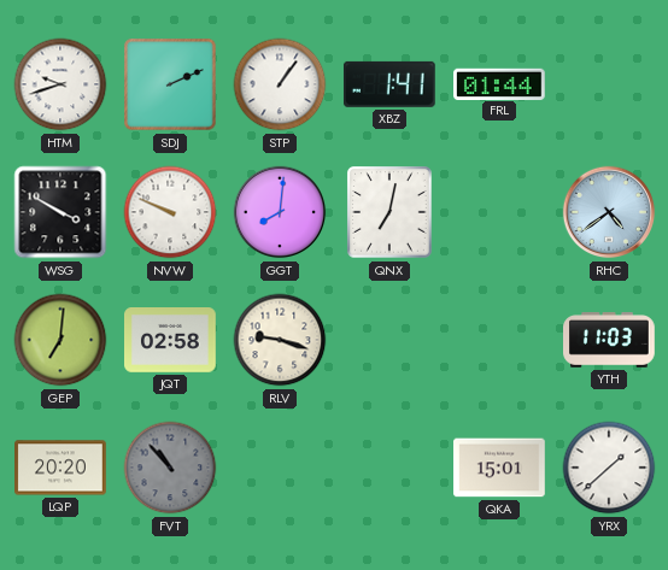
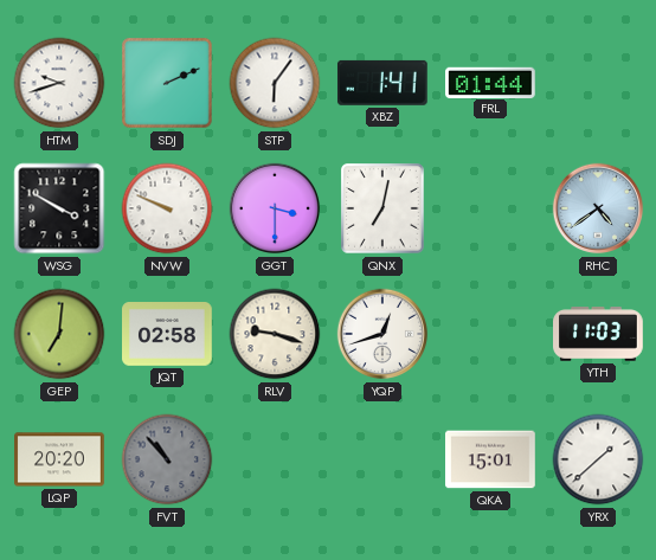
STP: 1:06 -> 6:06 (275, 83)
GGT: 8:01 -> 3:30 (275, 208)
YQP: none -> 12:42 (382, 334)
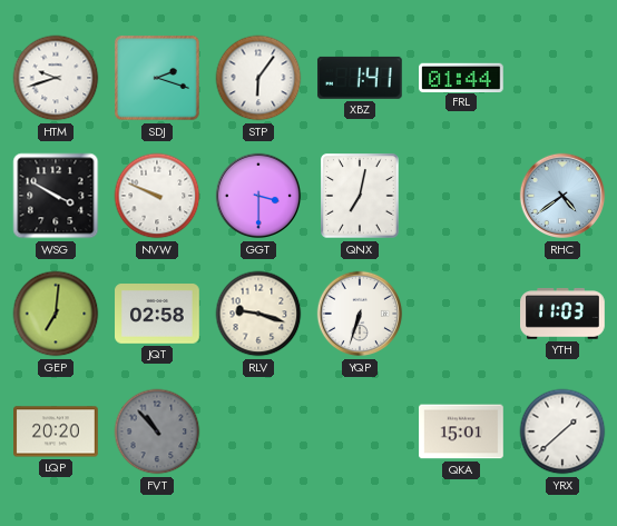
SDJ: 2:11 -> 2:18 (157, 78)
YQP: 12:42 -> 6:33 (360, 314)
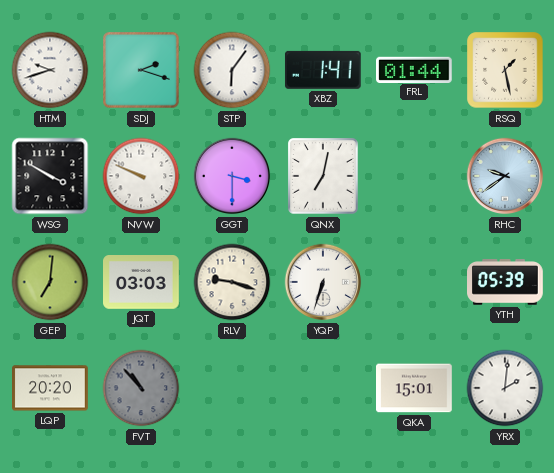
RSQ: none -> 1:28 (505, 70)
RHC: 4:39 -> 9:39 (505, 176)
JQT: 02:58 -> 03:03 (142, 283)
YTH: 11:03 -> 05:39 (506, 282)
YRX: 1:38 -> 2:01 (505, 388)
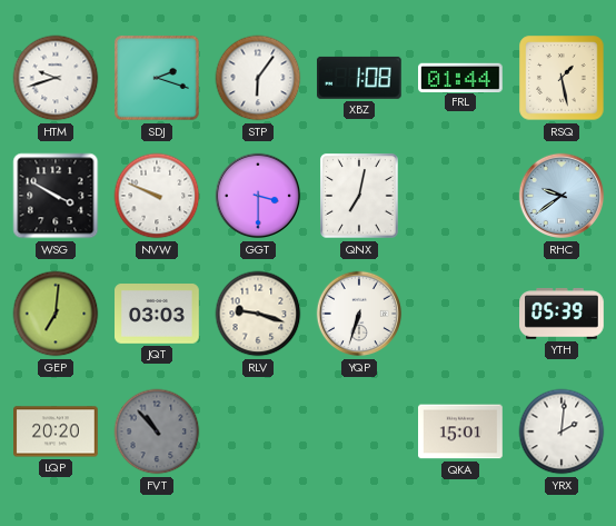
XBZ: 1:41 -> 1:08 (359, 78)
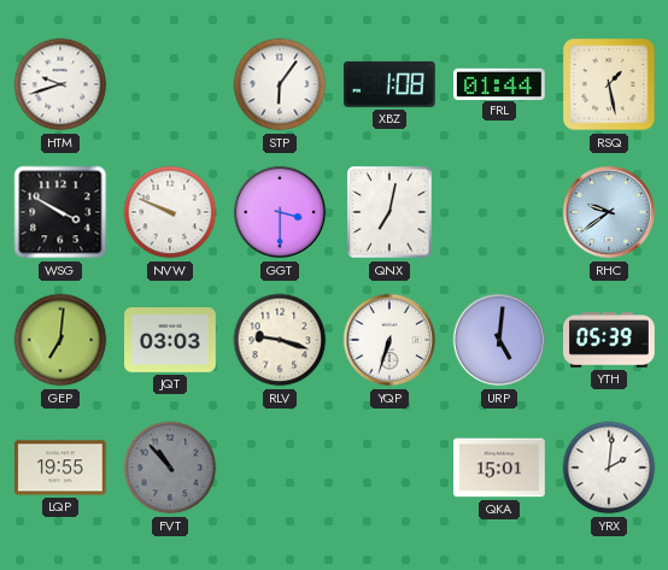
SDJ: 2:18 -> none (157, 78)
URP: none -> 5:01 (499, 340)
LQP: 20:20 -> 19:55 (61, 468)
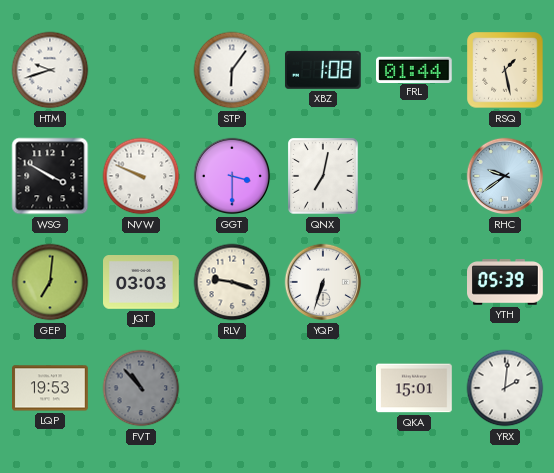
URP: 5:01 -> none (499, 340)
LQP: 19:55 -> 19:53 (51, 388)
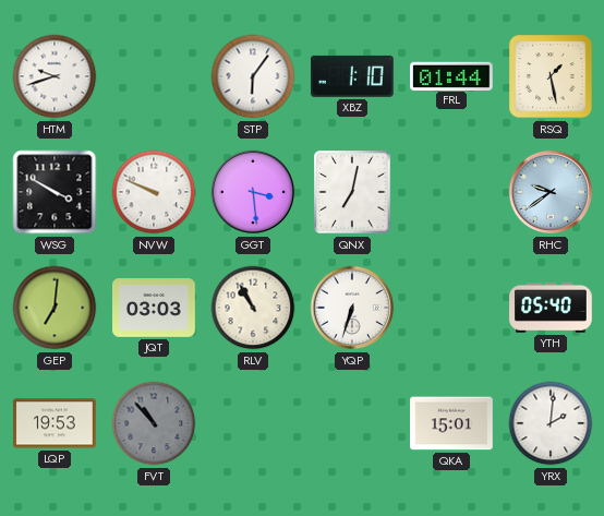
XBZ: 1:08 -> 1:10 (352, 76)
GGT: 3:30 -> 3:29 (253, 192)
RLV: 9:18 -> 10:55 (253, 308)
YTH: 05:39 -> 05:40 (552, 308)
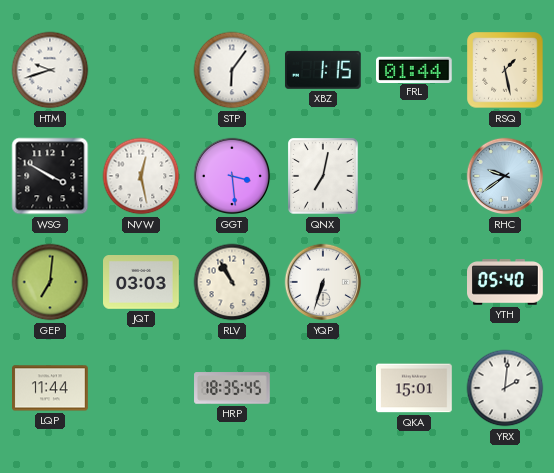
XBZ: 1:10 -> 1:15 (323, 70)
NVW: 9:49 -> 12:28 (141, 176)
LQP: 19:53 -> 11:44 (51, 388)
FVT: 10:53 -> none (154, 423)
HRP: none -> 18:35 (232, 388)
